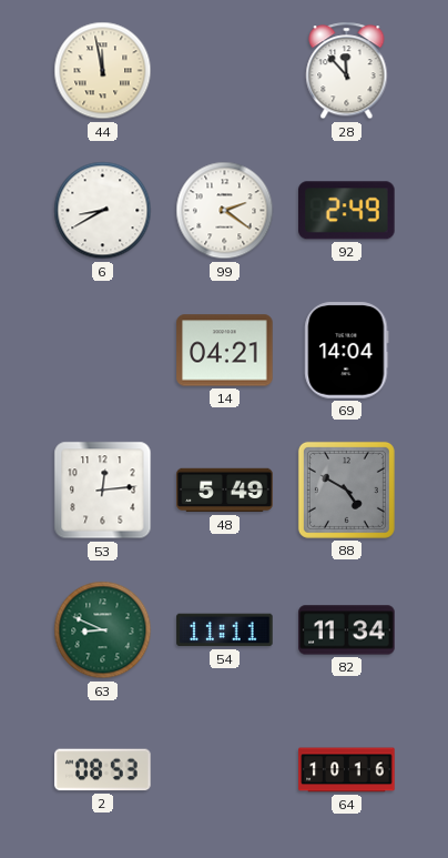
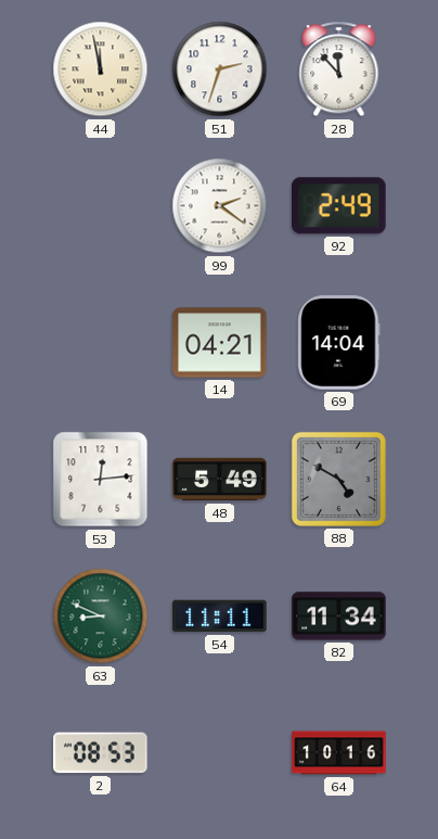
51: none -> 2:33 (220, 69)
6: 8:40 -> none (103, 211)
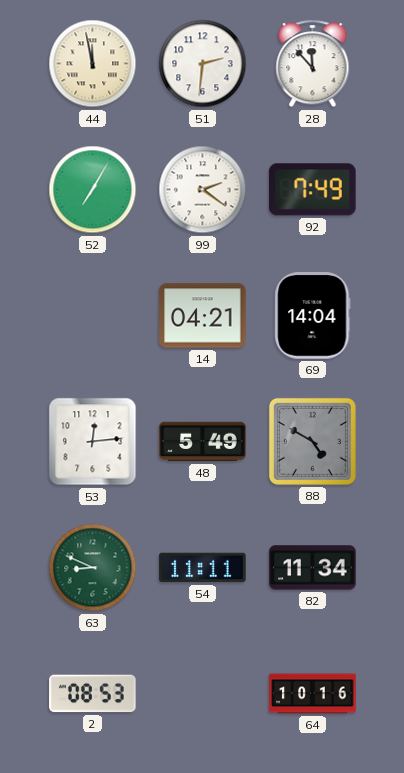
51: 2:33 -> 2:31 (203, 64)
52: none -> 7:05 (93, 190)
92: 2:49 -> 7:49 (313, 190)
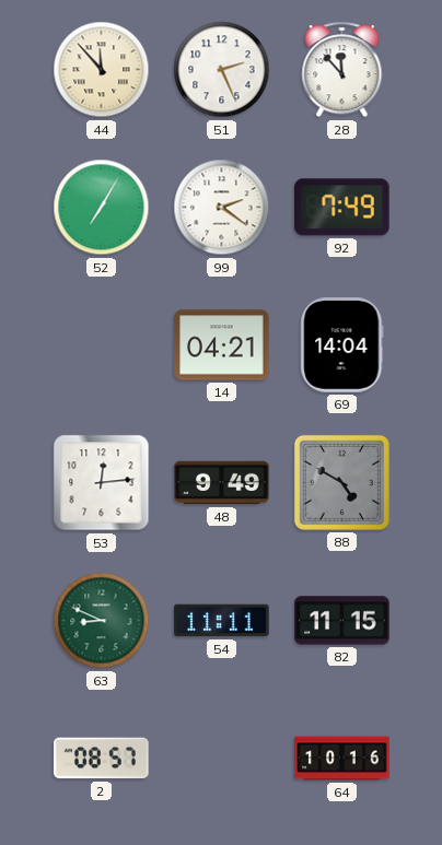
44: 11:58 -> 11:53 (102, 70)
51: 2:31 -> 2:26 (222, 70)
48: 5:49 -> 9:49 (222, 483)
82: 11:34 -> 11:15 (342, 621)
2: 08:53 -> 08:57 (102, 759)
